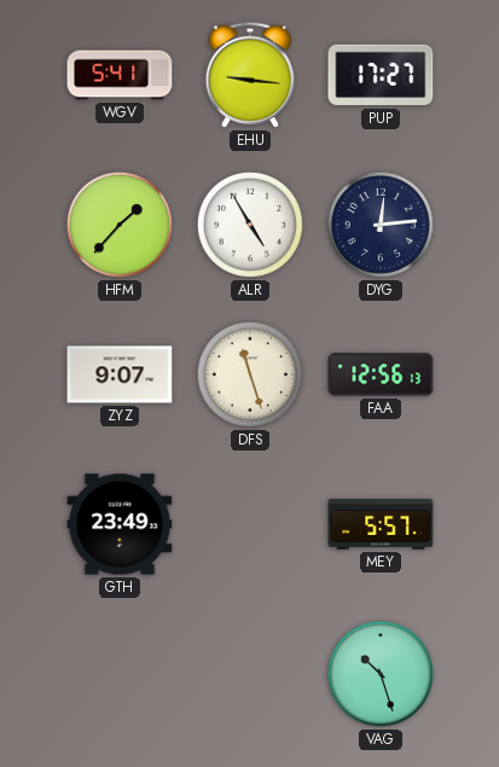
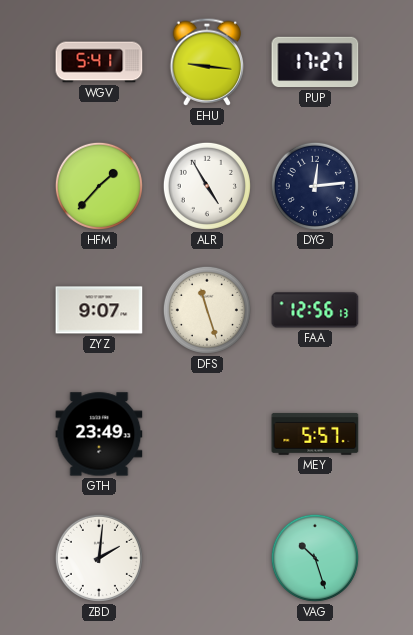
ZBD: none -> 2:01 (99, 558)
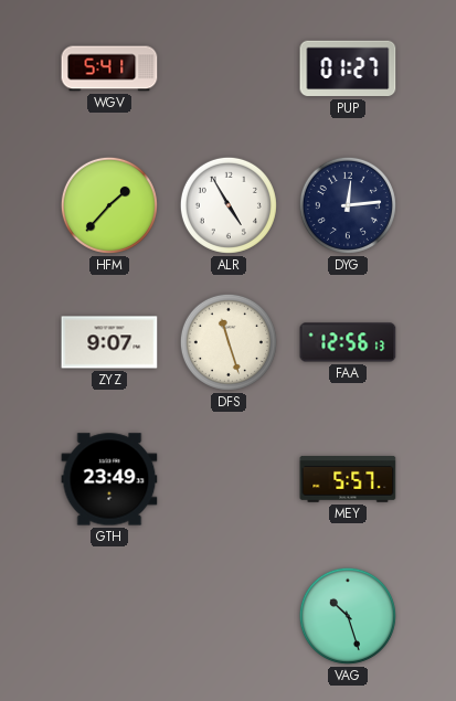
EHU: 9:16 -> none (207, 62)
PUP: 17:27 -> 01:27 (348, 68)
ZBD: 2:01 -> none (99, 558)
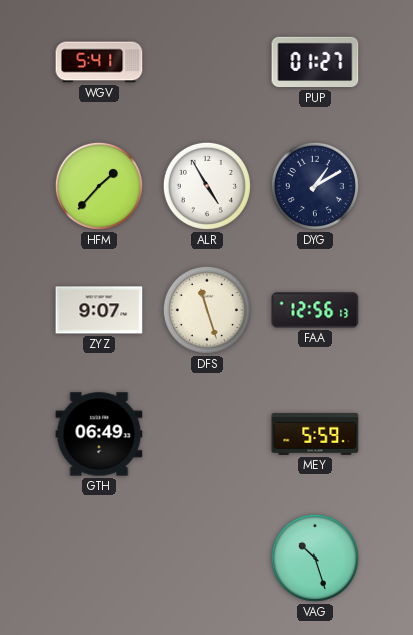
DYG: 12:14 -> 1:10 (315, 186)
GTH: 23:49 -> 06:49 (99, 434)
MEY: 5:57 -> 5:59 (315, 434)
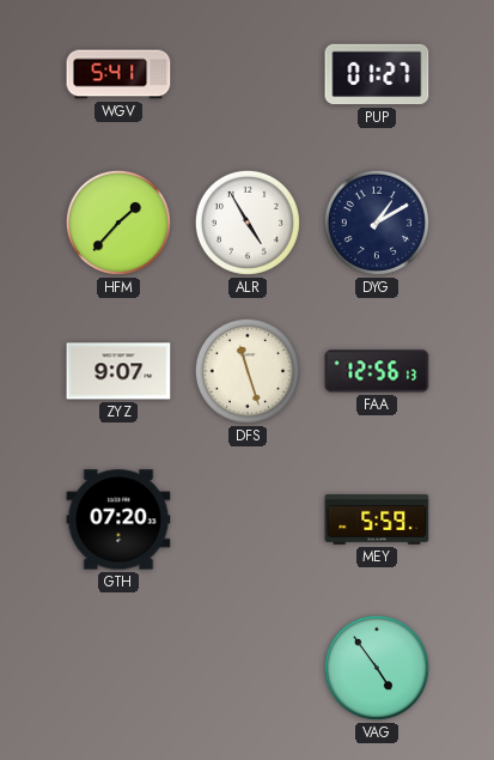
GTH: 06:49 -> 07:20 (118, 519)
VAG: 10:27 -> 4:54 (377, 668)
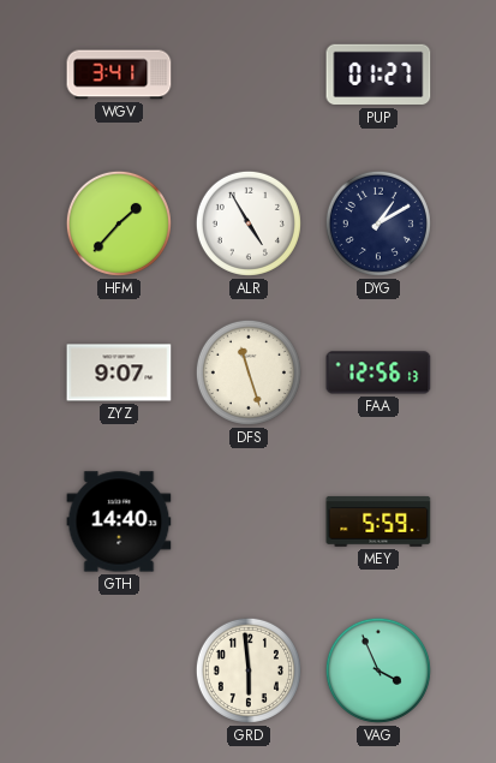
WGV: 5:41 -> 3:41 (119, 74)
GTH: 07:20 -> 14:40 (119, 521)
GRD: none -> 5:59 (249, 670)
VAG: 4:54 -> 3:56 (378, 670)
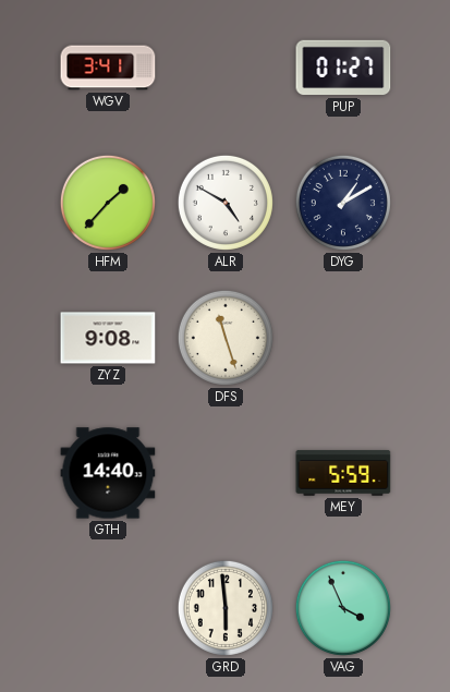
ALR: 4:55 -> 4:50 (226, 203)
ZYZ: 9:07 -> 9:08 (108, 338)
FAA: 12:56 -> none (378, 372)
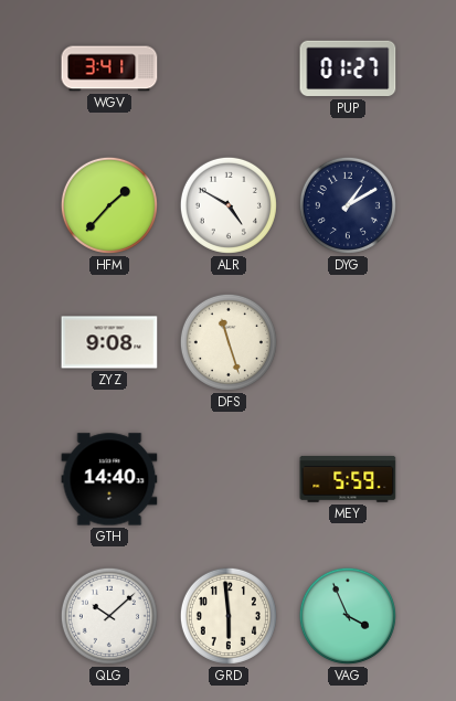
QLG: none -> 10:08 (109, 616)
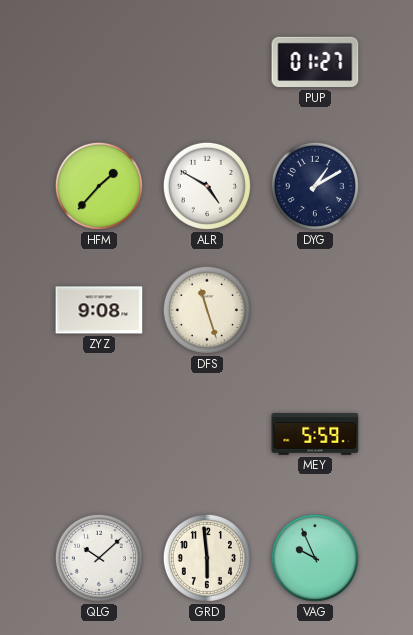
WGV: 3:41 -> none (109, 68)
GTH: 14:40 -> none (109, 479)
VAG: 3:56 -> 9:56 (315, 558)
